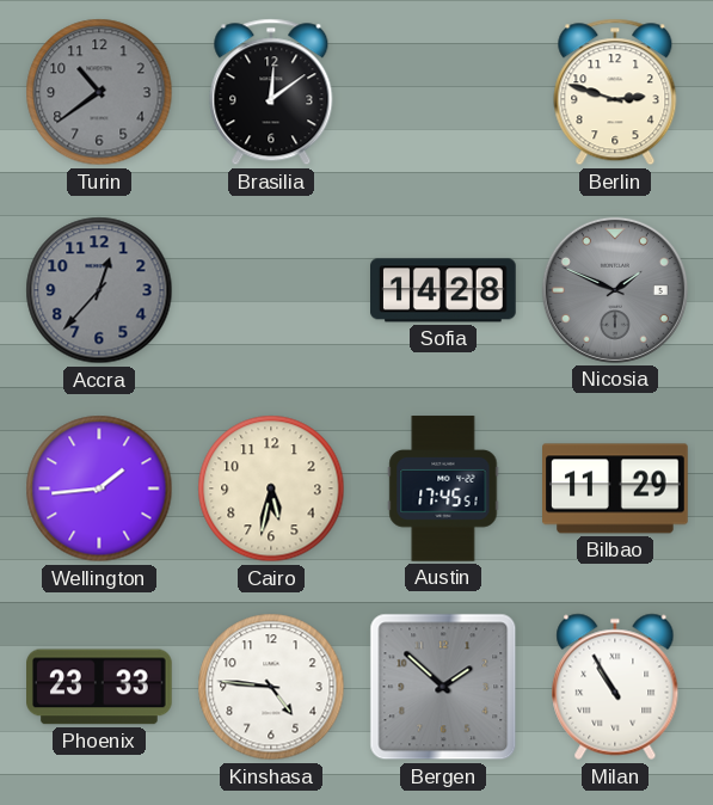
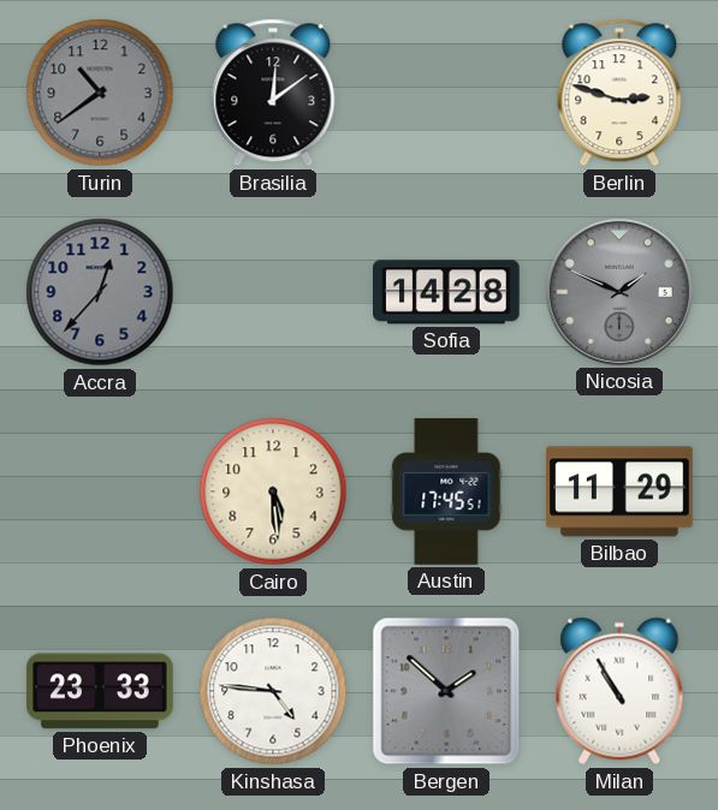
Wellington: 1:44 -> none (99, 488)
Cairo: 5:32 -> 5:29 (273, 492)
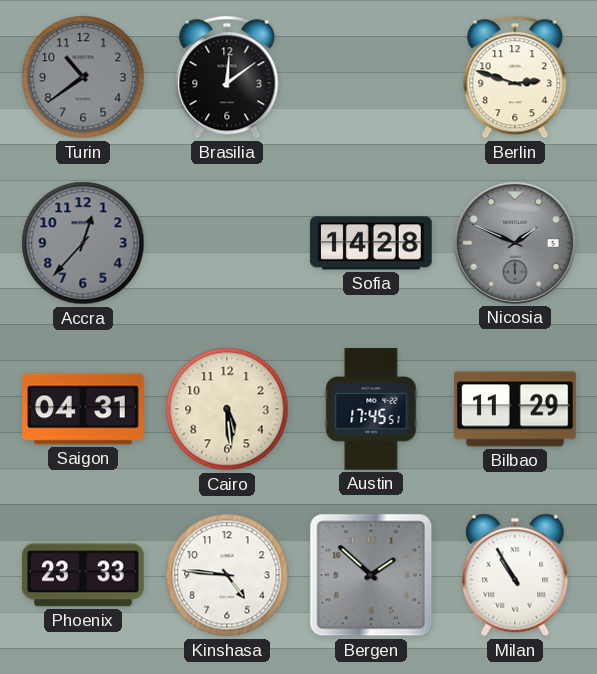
Saigon: none -> 04:31 (83, 409)
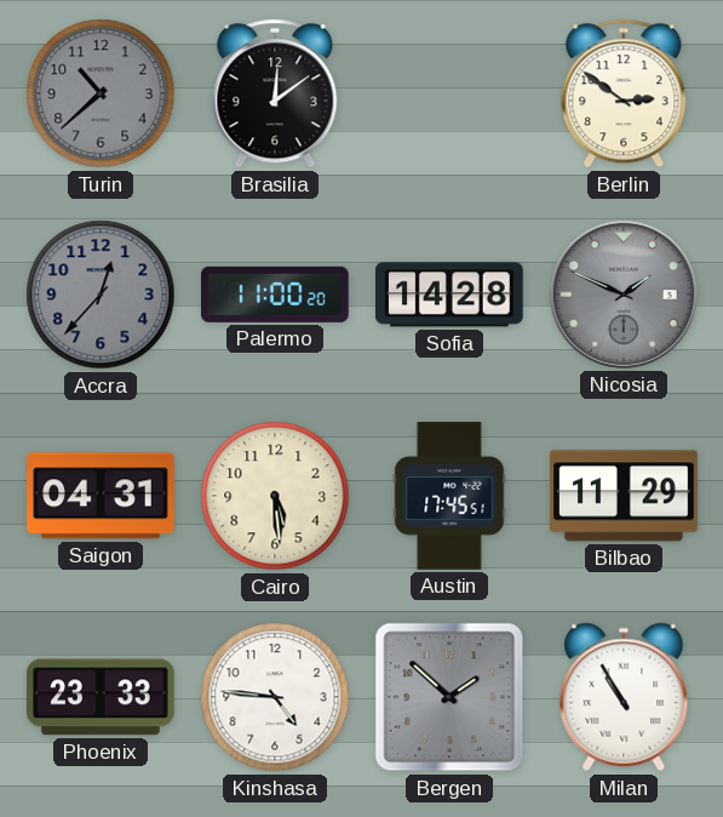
Turin: 10:39 -> 10:38 (101, 93)
Berlin: 2:48 -> 2:51 (624, 93)
Palermo: none -> 11:00 (276, 295)
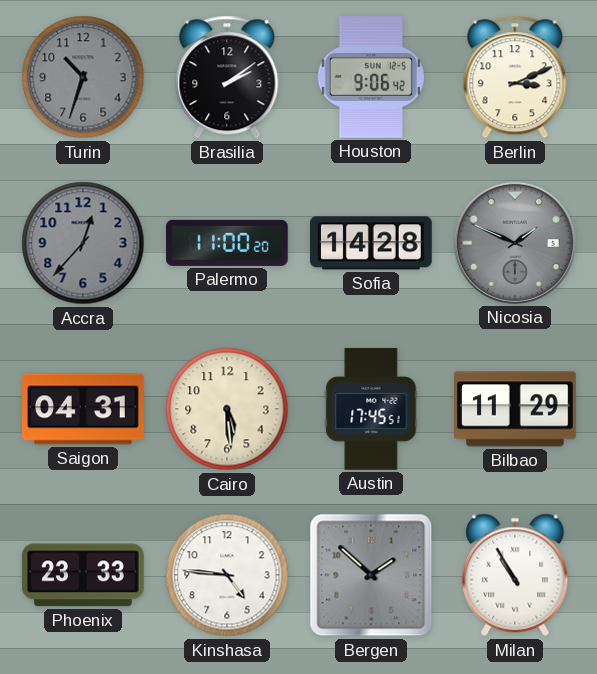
Turin: 10:38 -> 10:33 (83, 77)
Brasilia: 12:09 -> 2:09 (227, 77)
Houston: none -> 9:06 (370, 78)
Berlin: 2:51 -> 3:11 (515, 77)
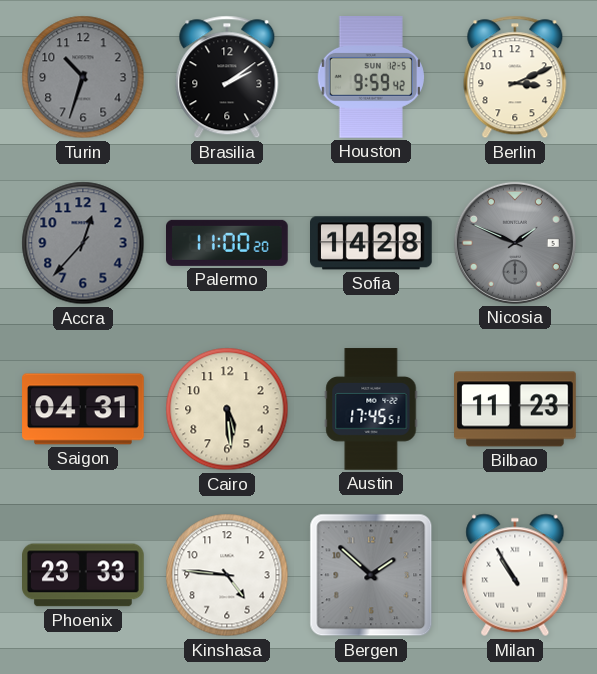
Houston: 9:06 -> 9:59 (370, 78)
Bilbao: 11:29 -> 11:23 (515, 409)
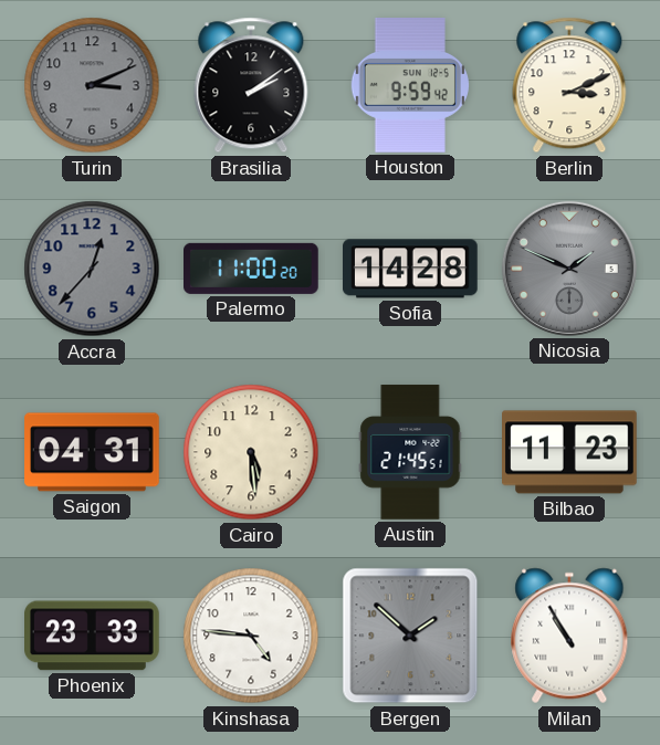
Turin: 10:33 -> 3:11 (92, 85)
Austin: 17:45 -> 21:45 (410, 452)
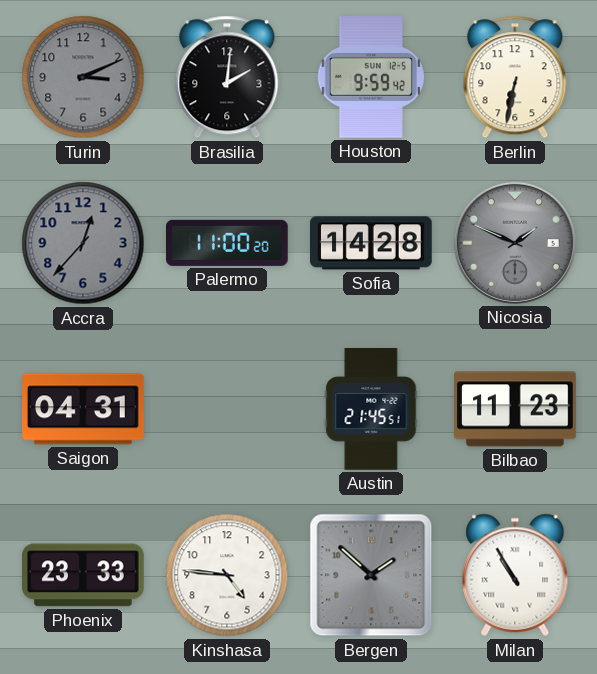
Brasilia: 2:09 -> 2:01 (227, 77)
Berlin: 3:11 -> 6:32 (515, 77)
Cairo: 5:29 -> none (251, 452)
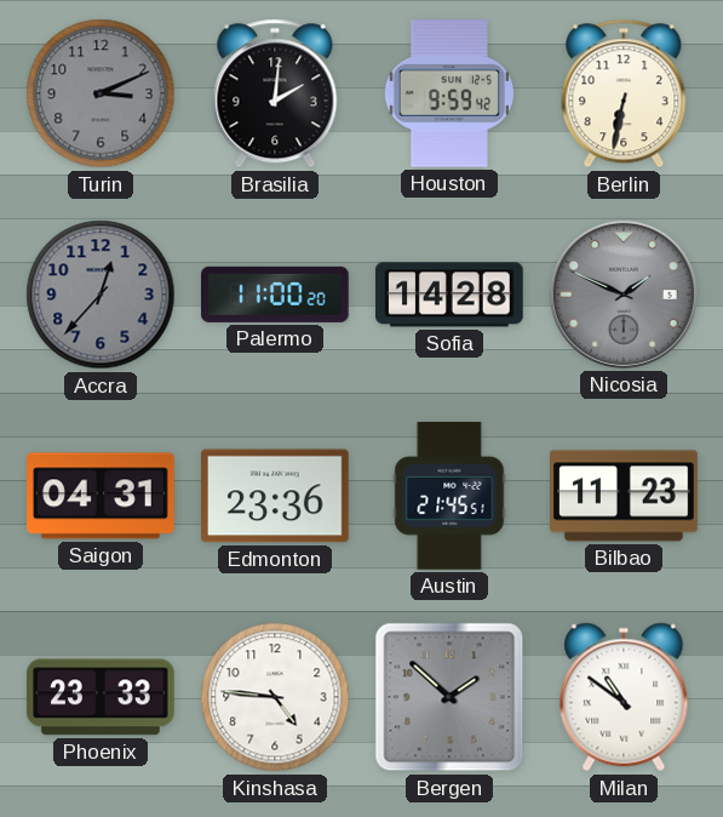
Edmonton: none -> 23:36 (276, 496)
Milan: 10:55 -> 10:51 (624, 697)
